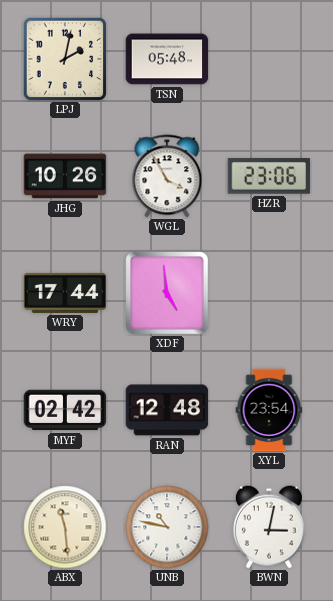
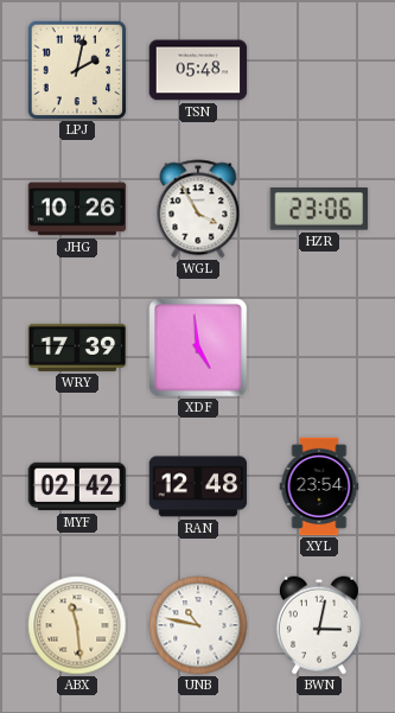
WRY: 17:44 -> 17:39 (77, 348)
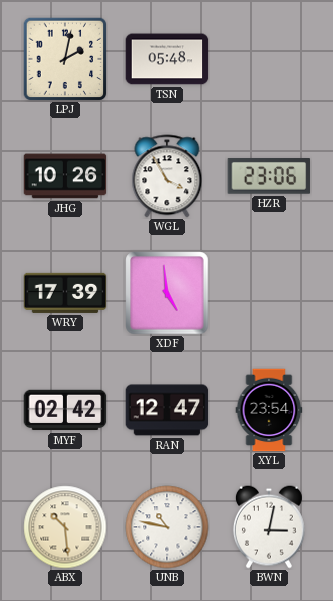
RAN: 12:48 -> 12:47 (167, 410)
ABX: 11:29 -> 10:29 (65, 527)
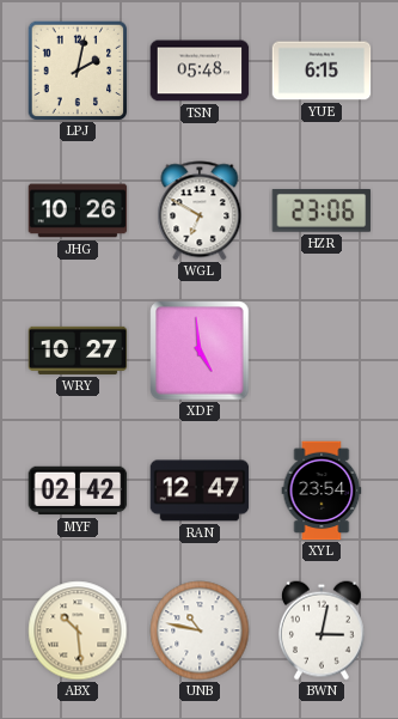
YUE: none -> 6:15 (322, 71)
WGL: 3:55 -> 6:50 (200, 211)
WRY: 17:39 -> 10:27 (78, 351)
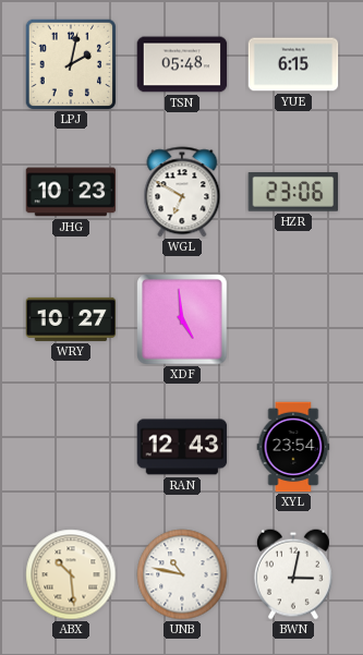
JHG: 10:26 -> 10:23 (71, 192)
MYF: 02:42 -> none (78, 490)
RAN: 12:47 -> 12:43 (182, 447)
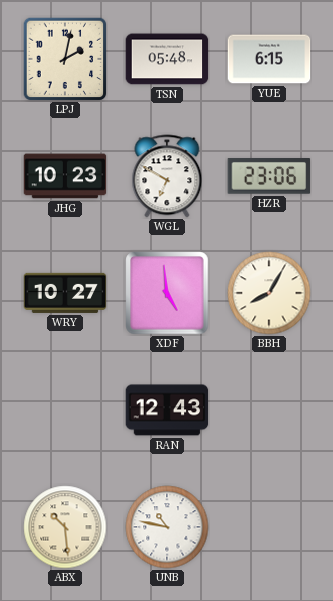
BBH: none -> 8:05 (269, 293)
XYL: 23:54 -> none (293, 447)
BWN: 3:02 -> none (293, 574)
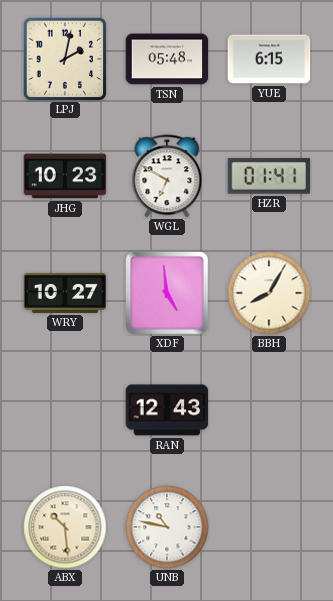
HZR: 23:06 -> 01:41 (269, 177)
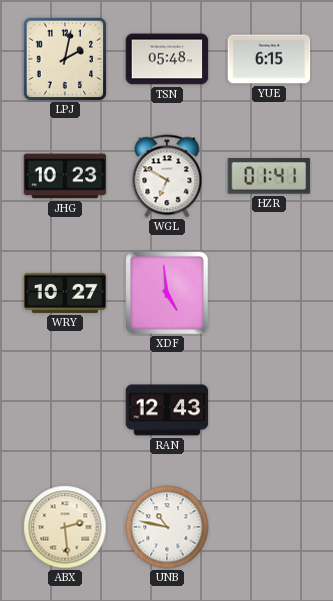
BBH: 8:05 -> none (269, 293)
ABX: 10:29 -> 2:29 (65, 527)
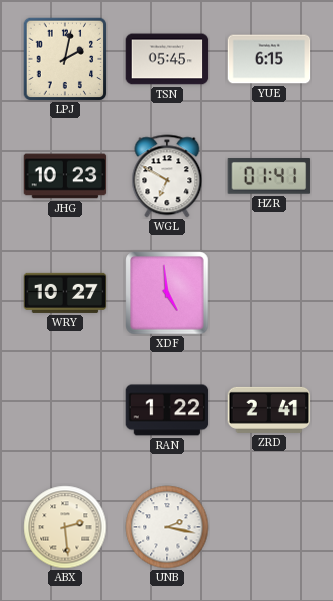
TSN: 05:48 -> 05:45 (167, 59)
RAN: 12:43 -> 1:22 (167, 410)
ZRD: none -> 2:41 (269, 410)
UNB: 10:47 -> 2:17 (167, 527)
